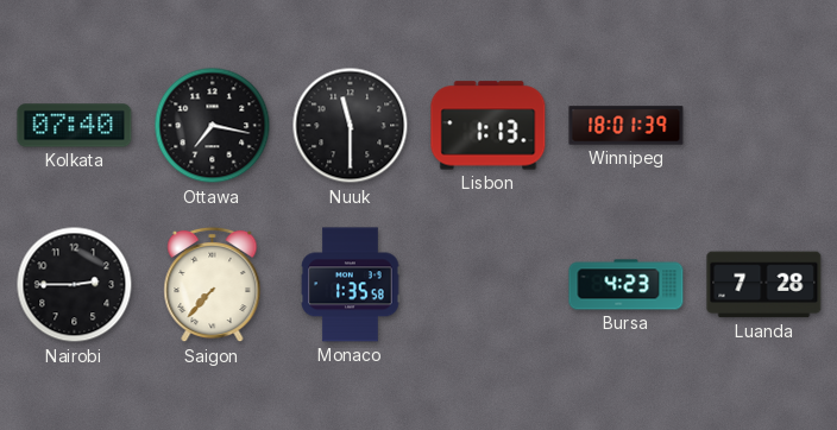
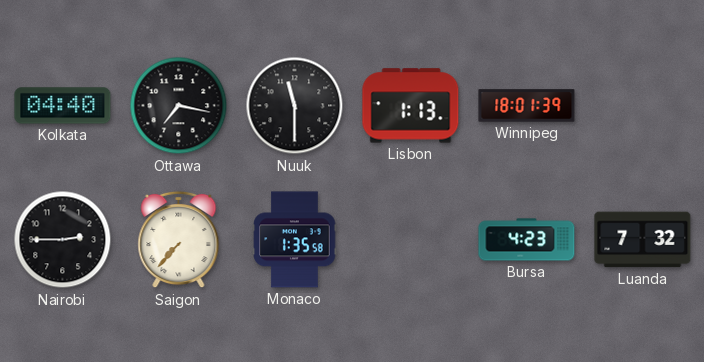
Kolkata: 07:40 -> 04:40 (63, 106)
Luanda: 7:28 -> 7:32 (643, 240)
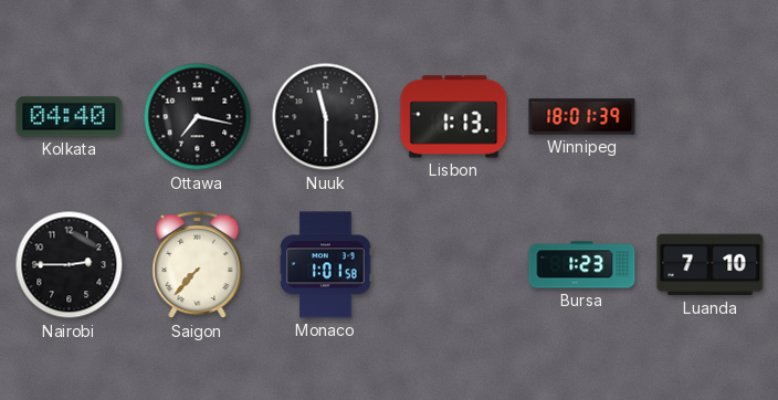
Monaco: 1:35 -> 1:01 (326, 265)
Bursa: 4:23 -> 1:23 (582, 265)
Luanda: 7:32 -> 7:10 (711, 265)
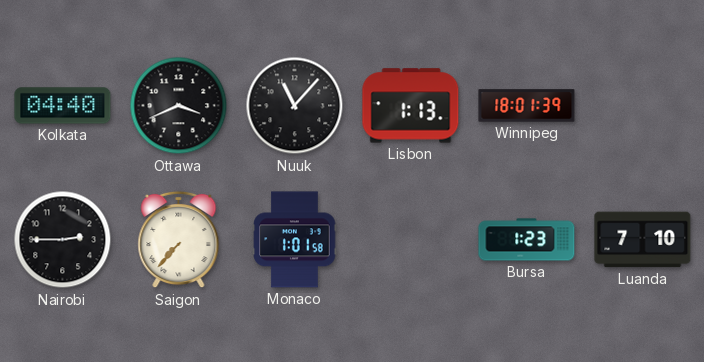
Ottawa: 7:17 -> 3:41 (179, 106)
Nuuk: 11:30 -> 11:07 (295, 106)
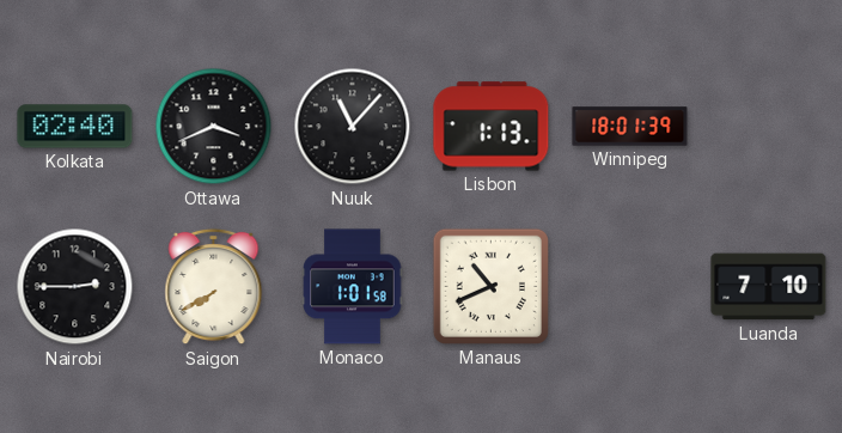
Kolkata: 04:40 -> 02:40 (75, 127)
Saigon: 7:37 -> 7:40 (214, 287)
Manaus: none -> 10:41 (490, 286)
Bursa: 1:23 -> none (527, 240)
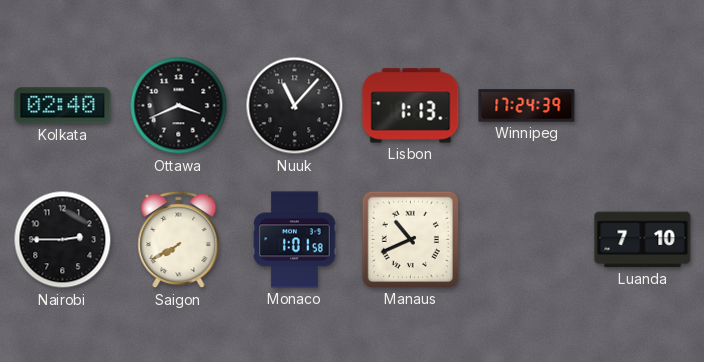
Winnipeg: 18:01 -> 17:24 (527, 106)
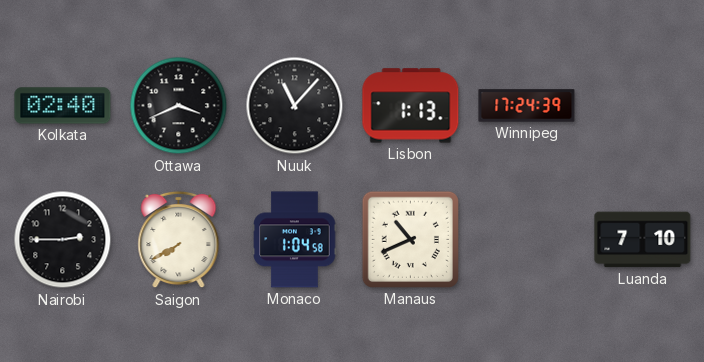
Monaco: 1:01 -> 1:04 (295, 240)
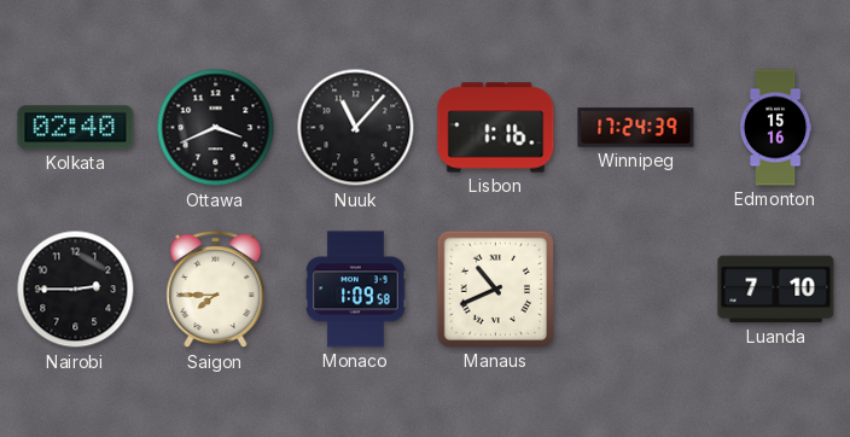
Lisbon: 1:13 -> 1:16 (496, 128)
Edmonton: none -> 15:16 (775, 128)
Saigon: 7:40 -> 7:45 (216, 290)
Monaco: 1:04 -> 1:09 (356, 290)
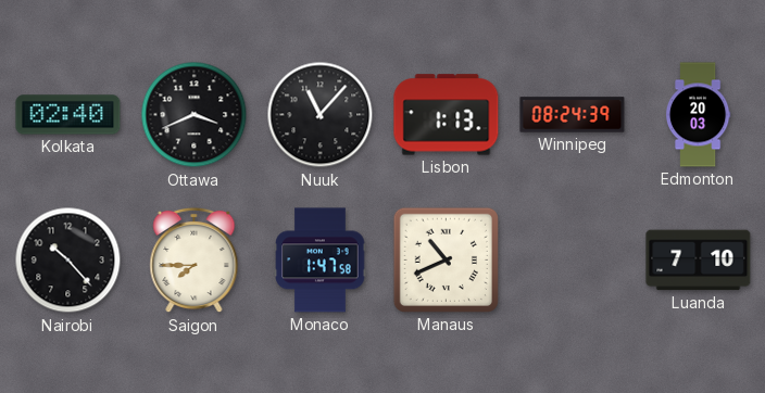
Lisbon: 1:16 -> 1:13 (447, 115)
Winnipeg: 17:24 -> 08:24 (573, 115)
Edmonton: 15:16 -> 20:03 (698, 115)
Nairobi: 2:45 -> 10:23 (68, 261)
Monaco: 1:09 -> 1:47 (321, 261)
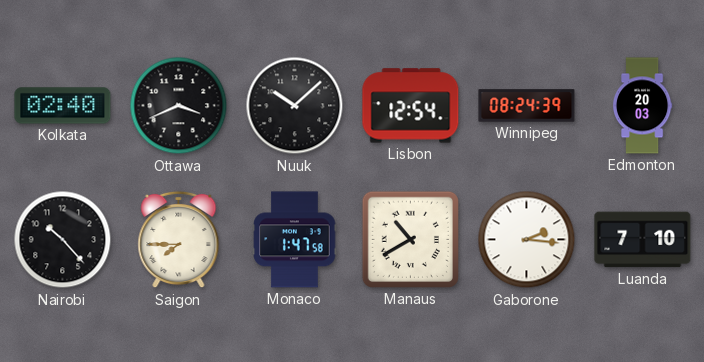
Nuuk: 11:07 -> 10:08 (295, 106)
Lisbon: 1:13 -> 12:54 (411, 106)
Manaus: 10:41 -> 10:40 (410, 239)
Gaborone: none -> 2:16 (527, 240)
